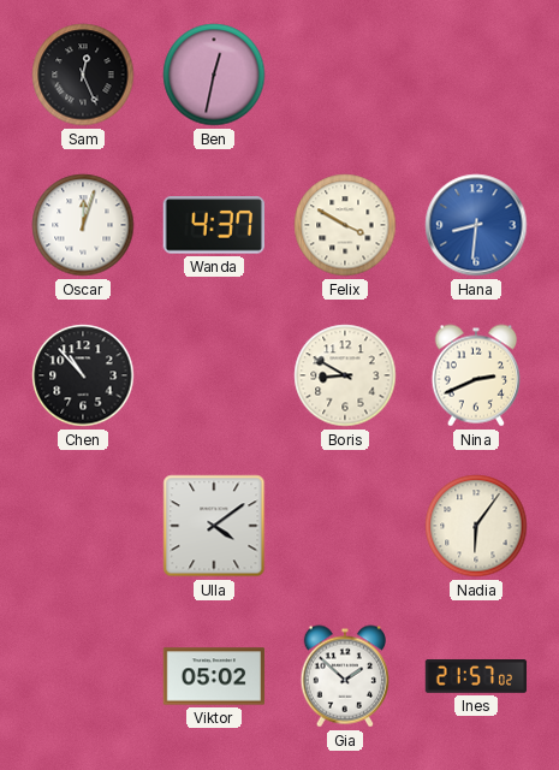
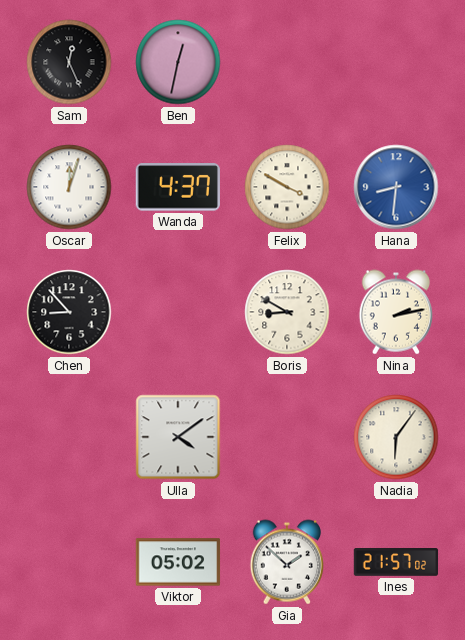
Chen: 10:53 -> 8:53 (69, 312)
Nina: 2:41 -> 2:13 (395, 312)
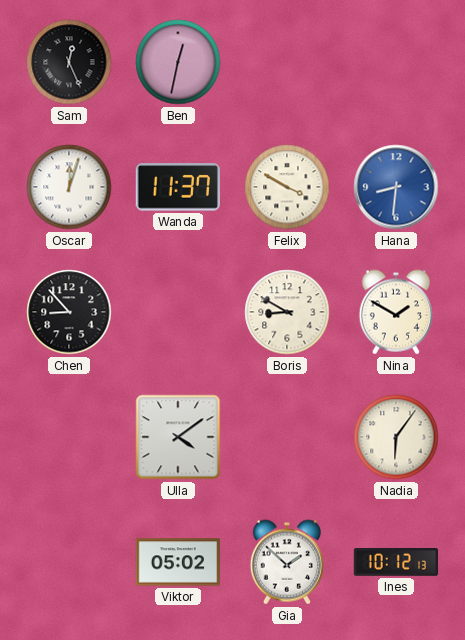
Wanda: 4:37 -> 11:37 (178, 187)
Nina: 2:13 -> 1:50 (395, 312)
Ines: 21:57 -> 10:12 (396, 562)
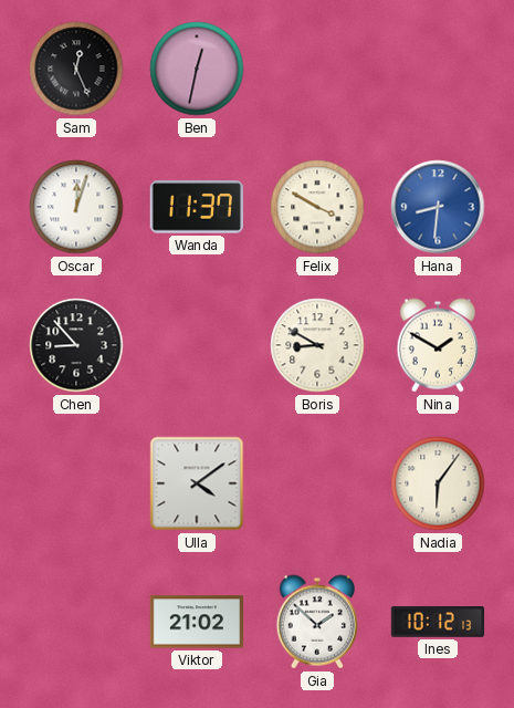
Viktor: 05:02 -> 21:02 (197, 622)
